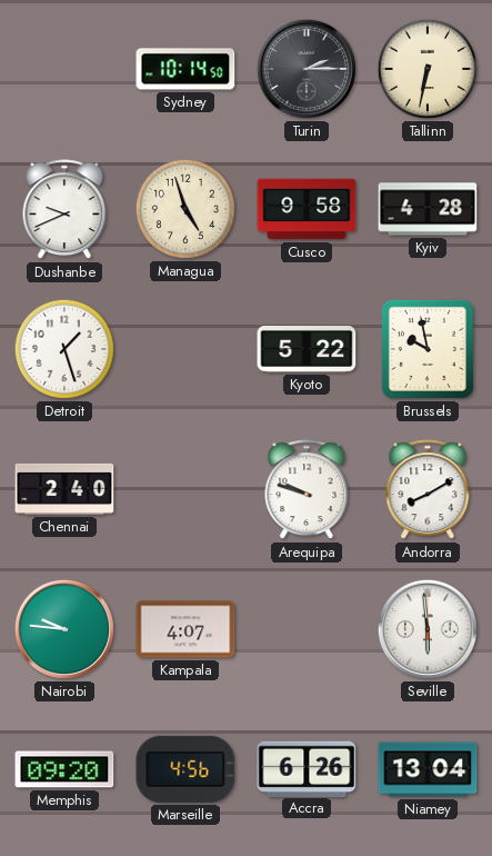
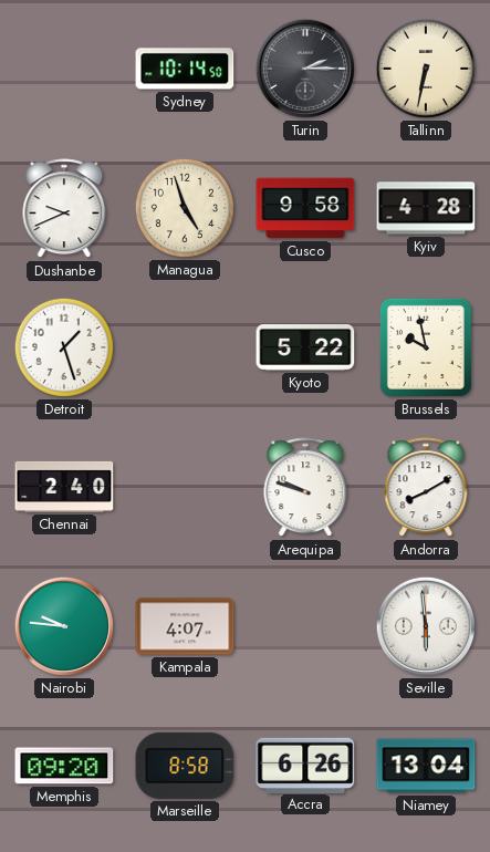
Marseille: 4:56 -> 8:58 (185, 766)
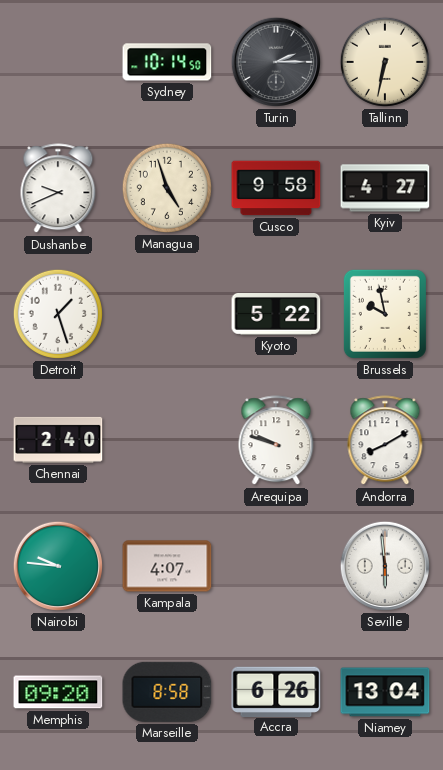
Kyiv: 4:28 -> 4:27 (385, 188)
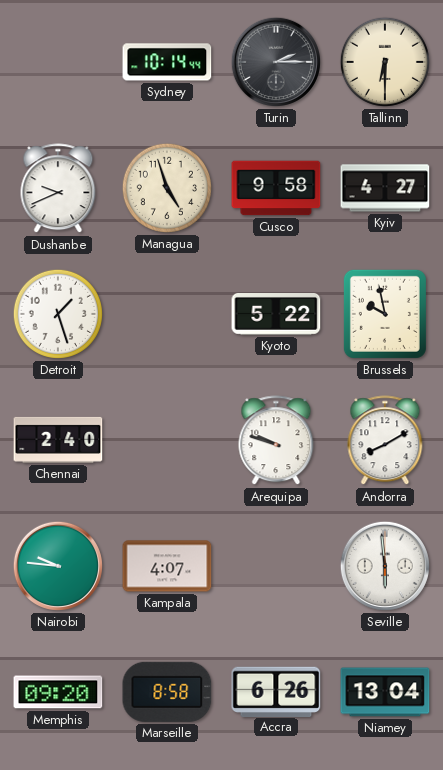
Sydney: 10:14:50 -> 10:14:44 (167, 62)
Tallinn: 6:32 -> 6:30 (385, 62)
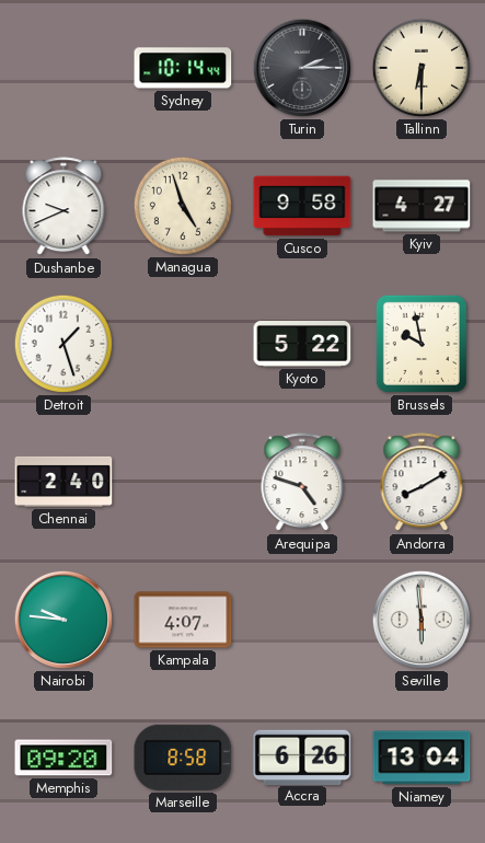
Arequipa: 9:48 -> 4:48 (302, 483)
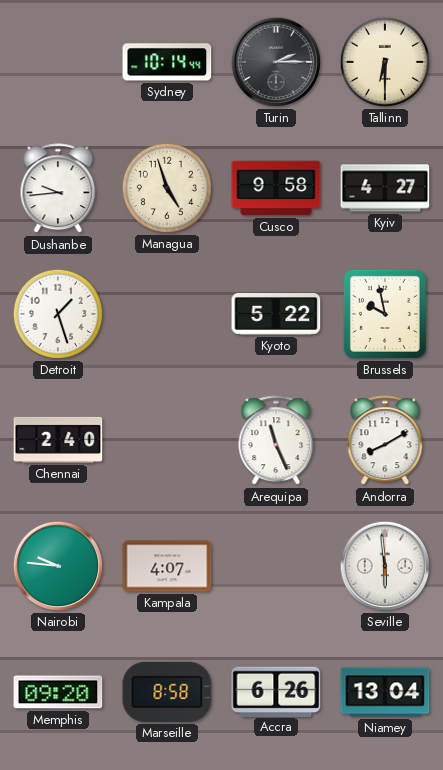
Dushanbe: 9:41 -> 9:44 (58, 189)
Arequipa: 4:48 -> 11:26 (276, 441)
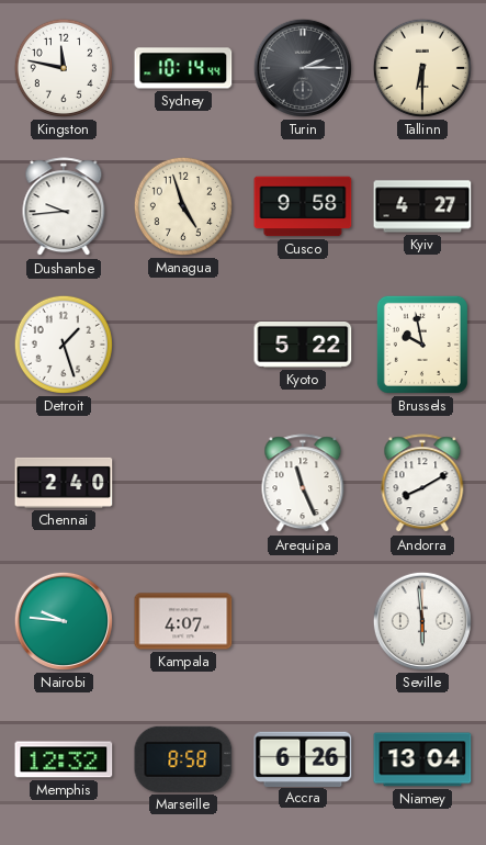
Kingston: none -> 11:47 (64, 68)
Memphis: 09:20 -> 12:32 (64, 759)
